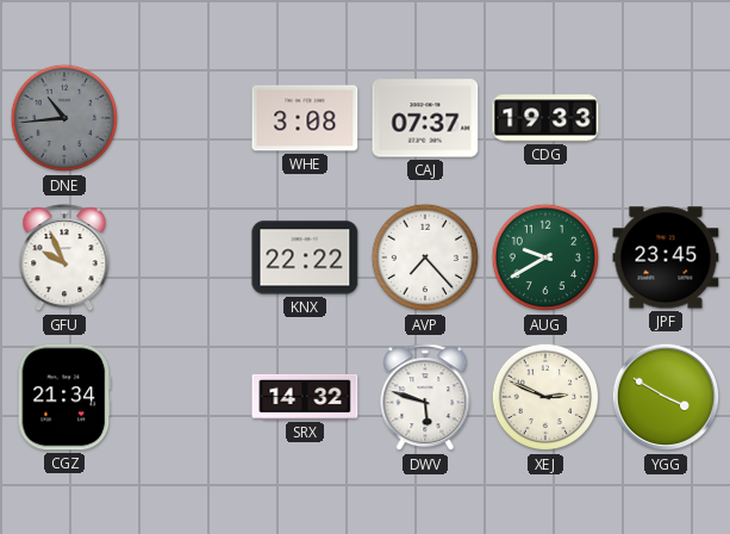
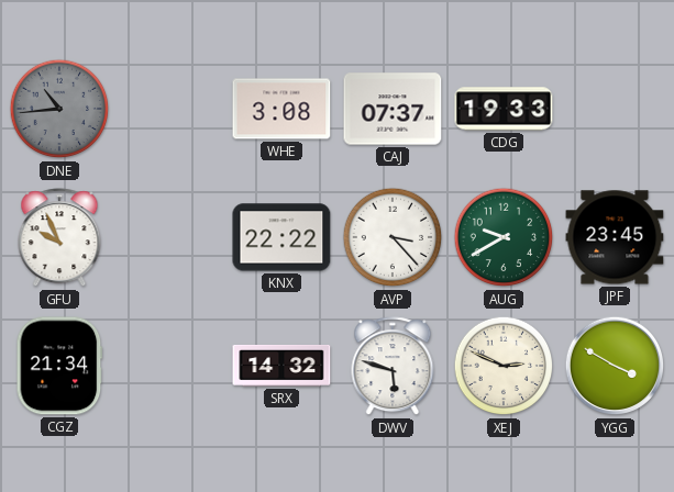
AVP: 7:23 -> 3:23 (393, 237)
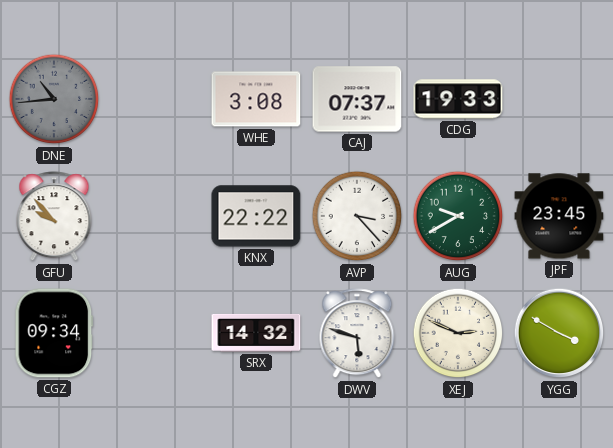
GFU: 9:56 -> 9:53 (54, 217)
CGZ: 21:34 -> 09:34 (54, 333)
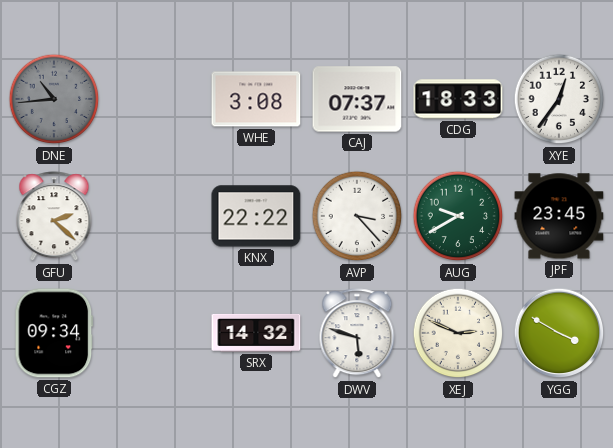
CDG: 19:33 -> 18:33 (458, 99)
XYE: none -> 12:36 (559, 99)
GFU: 9:53 -> 2:22 (54, 217)
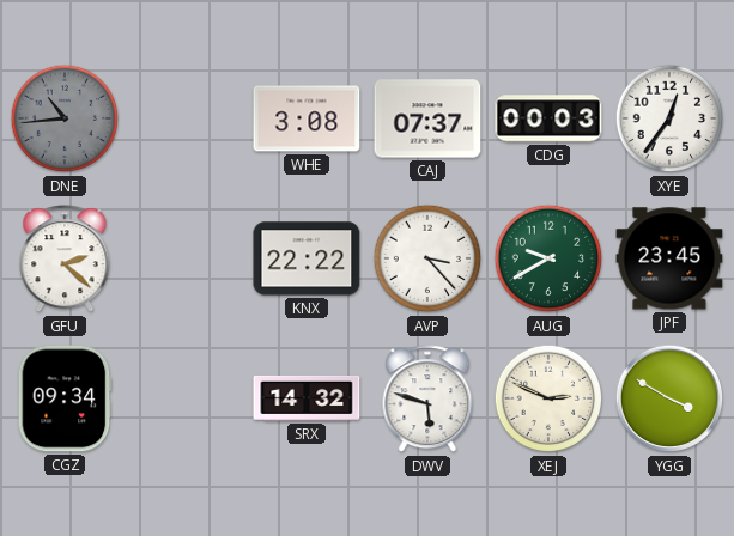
CDG: 18:33 -> 00:03 (548, 118)
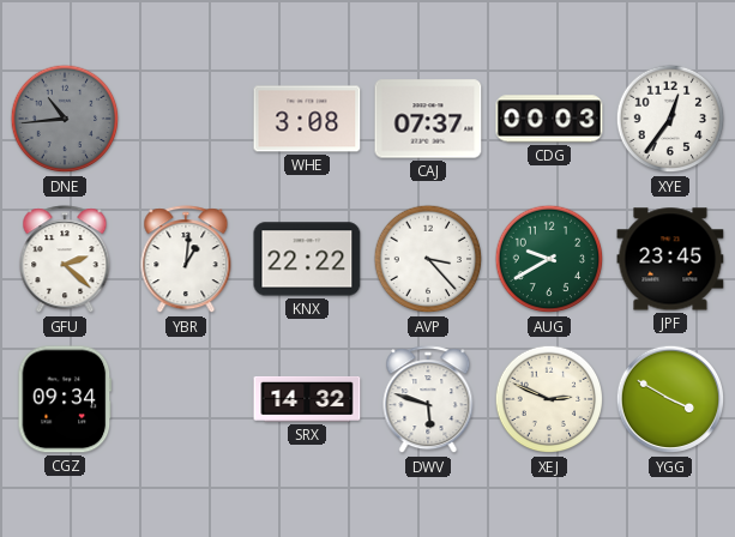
YBR: none -> 1:01 (186, 260)
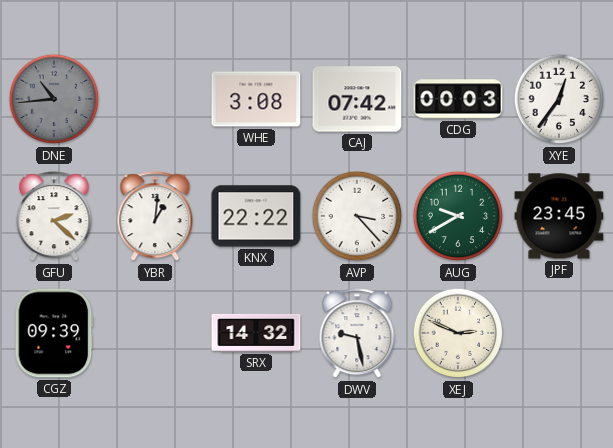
CAJ: 07:37 -> 07:42 (357, 99)
CGZ: 09:34 -> 09:39 (54, 333)
DWV: 5:48 -> 9:28 (357, 334)
YGG: 3:50 -> none (670, 399)
